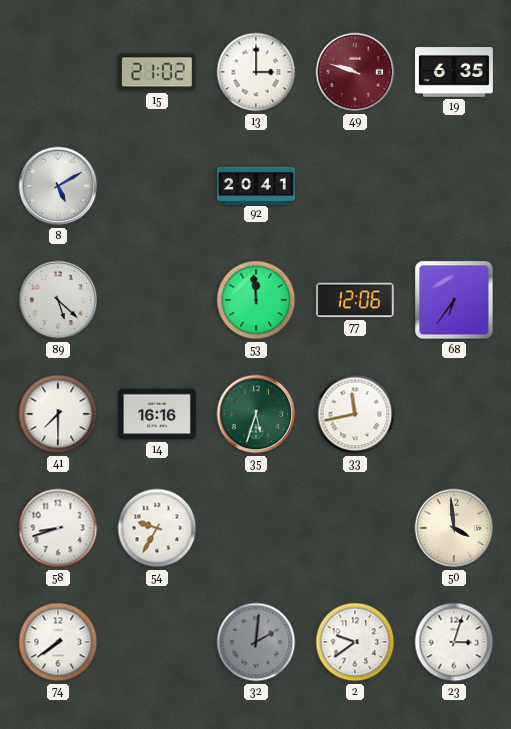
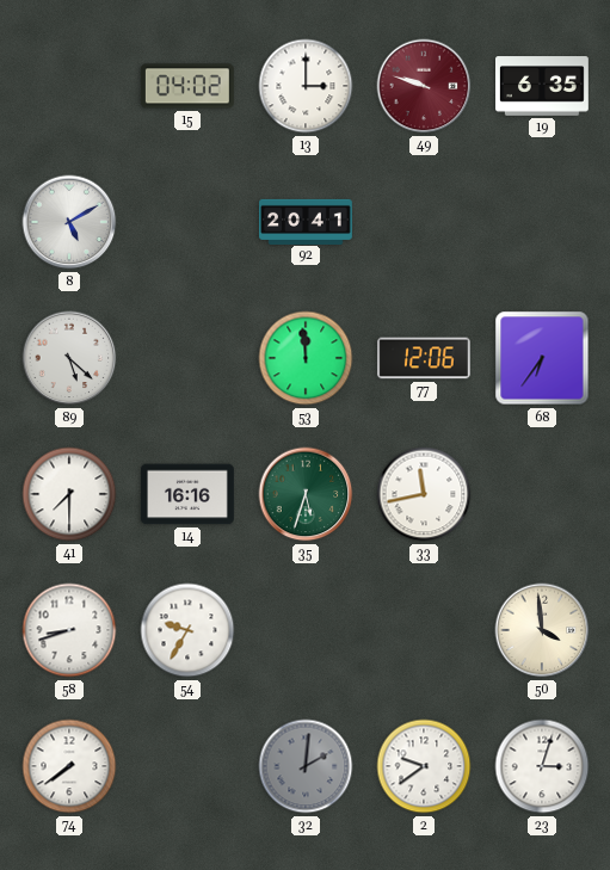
15: 21:02 -> 04:02 (187, 86)
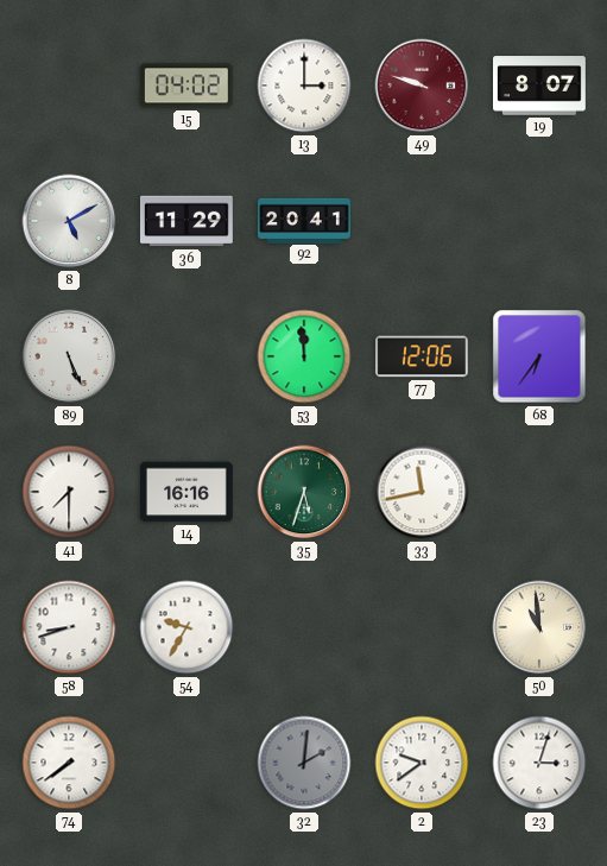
19: 6:35 -> 8:07 (540, 86)
36: none -> 11:29 (186, 221)
89: 5:22 -> 5:26 (69, 356)
50: 3:59 -> 10:59 (539, 627)
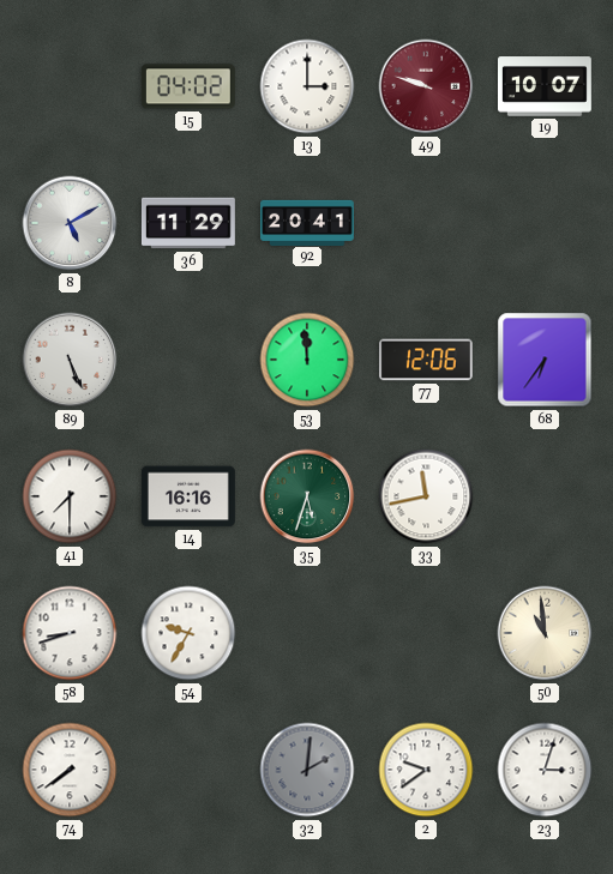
19: 8:07 -> 10:07 (546, 86)
